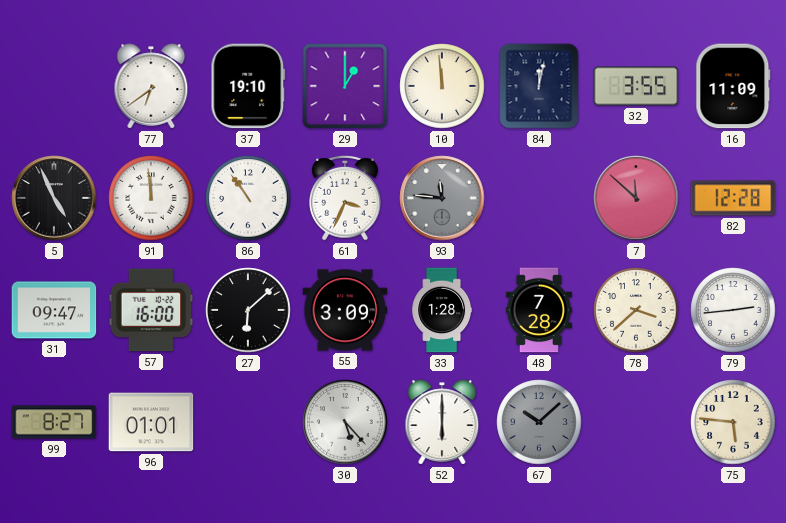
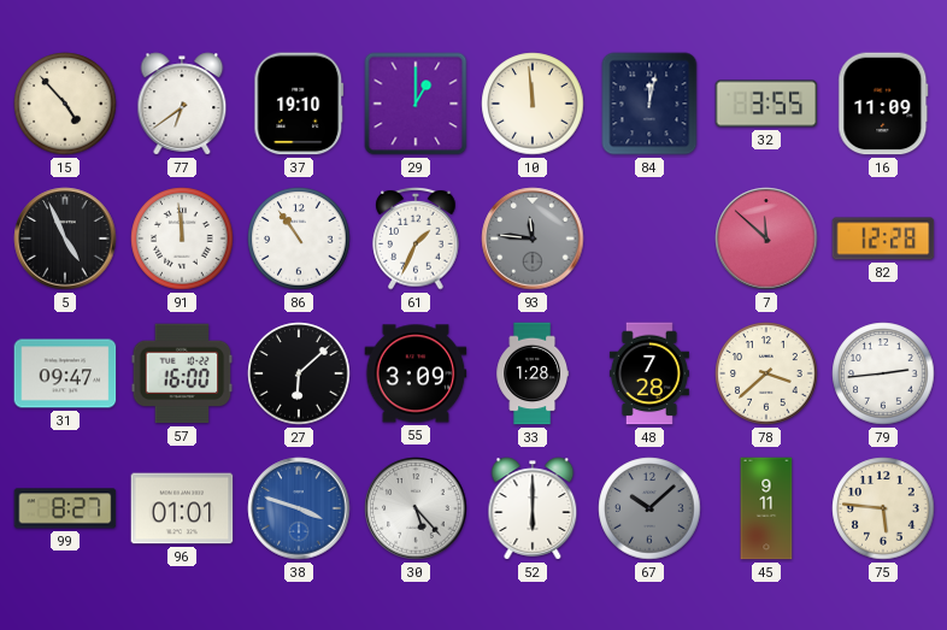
15: none -> 4:53 (65, 104)
61: 3:34 -> 1:34 (416, 239)
38: none -> 3:48 (299, 508)
45: none -> 9:11 (766, 508)
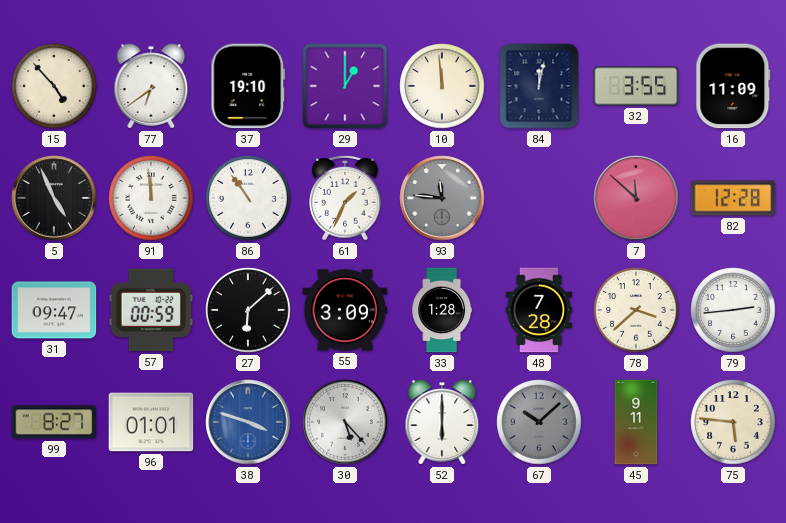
57: 16:00 -> 00:59 (151, 310)
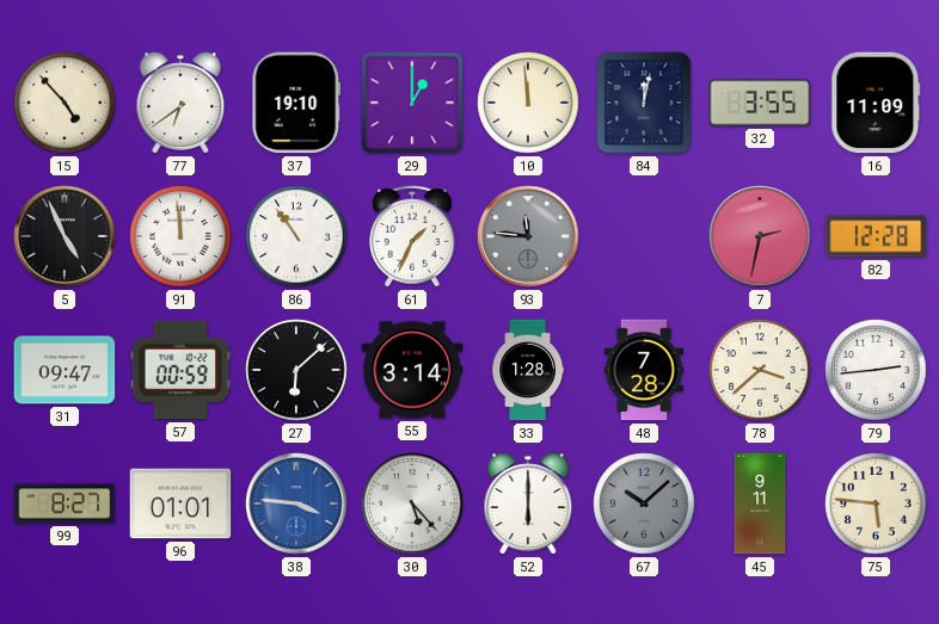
7: 11:52 -> 2:32 (760, 236)
55: 3:09 -> 3:14 (412, 370)
38: 3:48 -> 3:46 (296, 503)
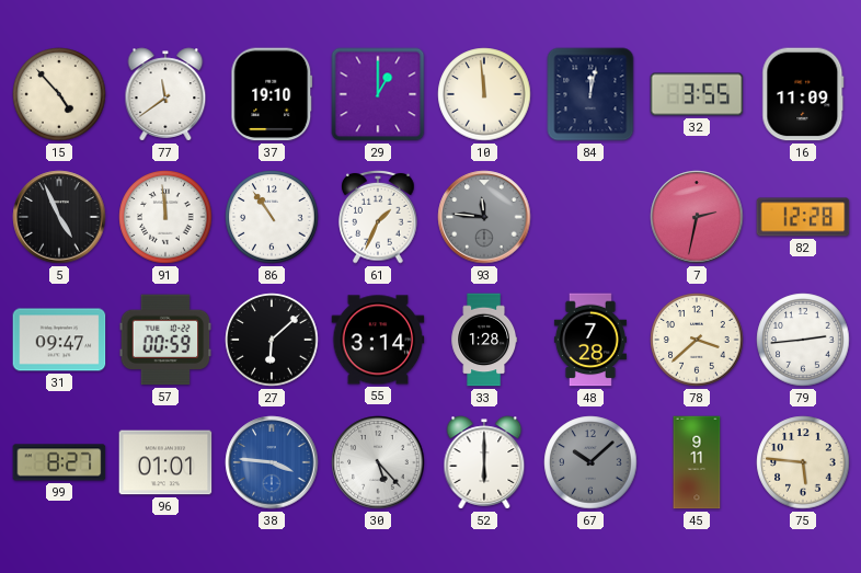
77: 6:39 -> 11:39 (165, 94)
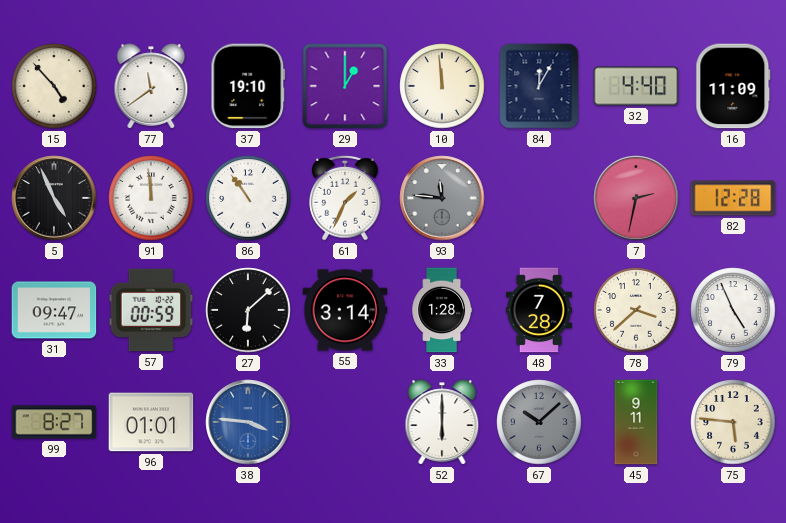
84: 12:02 -> 12:05 (539, 86)
32: 3:55 -> 4:40 (636, 86)
79: 2:44 -> 4:56 (733, 310)
30: 5:23 -> none (378, 462)
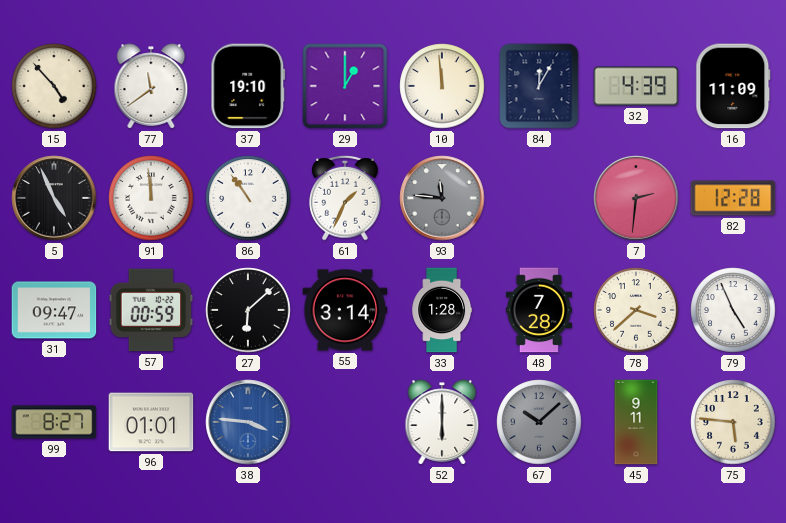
32: 4:40 -> 4:39 (636, 86)
7: 2:32 -> 2:31 (636, 198)
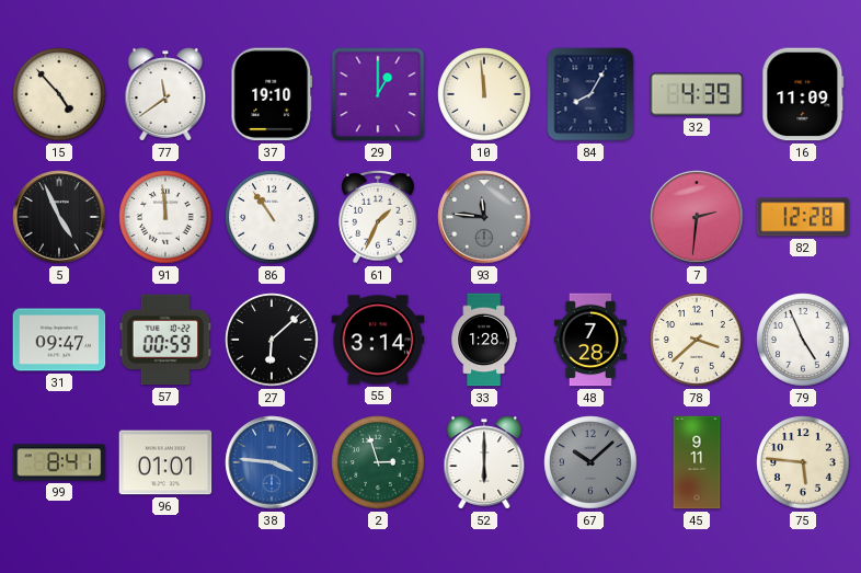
84: 12:05 -> 8:05 (590, 94)
99: 8:27 -> 8:41 (59, 462)
2: none -> 2:57 (378, 462)
